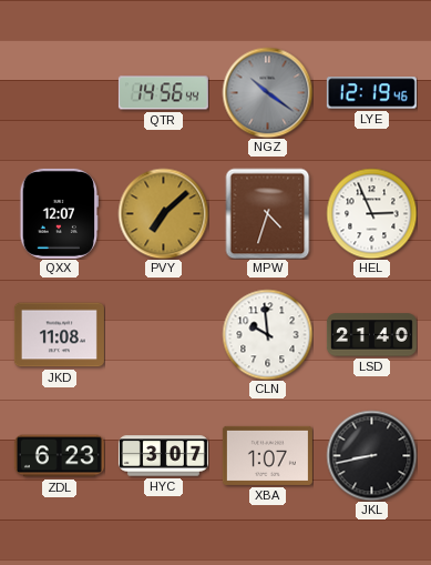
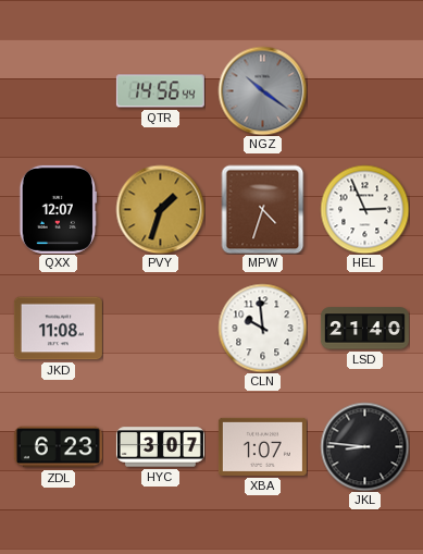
LYE: 12:19 -> none (371, 93)
PVY: 7:08 -> 1:33 (160, 209)
JKL: 8:43 -> 8:46 (364, 446)
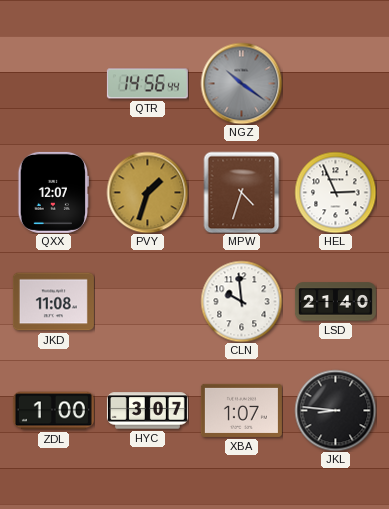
ZDL: 6:23 -> 1:00 (53, 411)
